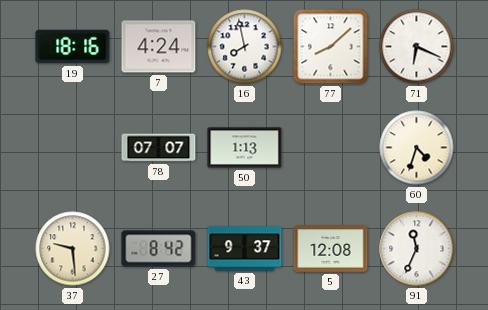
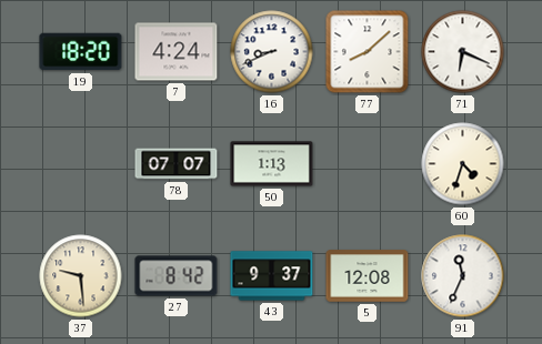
19: 18:16 -> 18:20 (81, 52)
16: 7:58 -> 8:41 (272, 52)
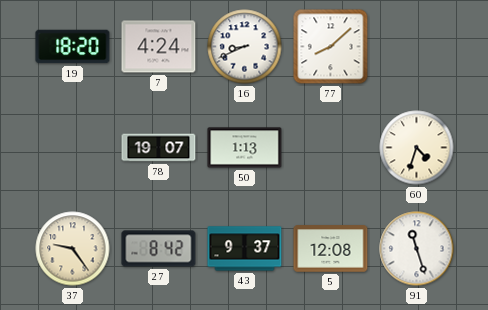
71: 6:19 -> none (463, 52)
78: 07:07 -> 19:07 (159, 148)
37: 9:29 -> 9:24 (73, 249)
91: 11:34 -> 11:27 (417, 249)
